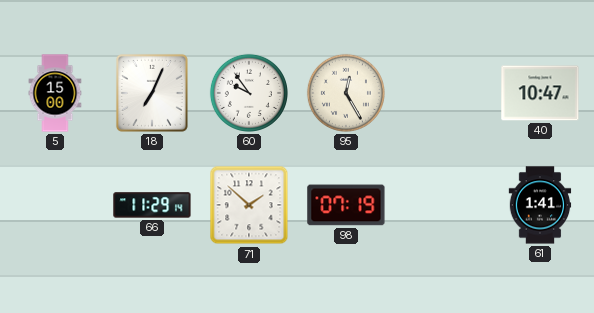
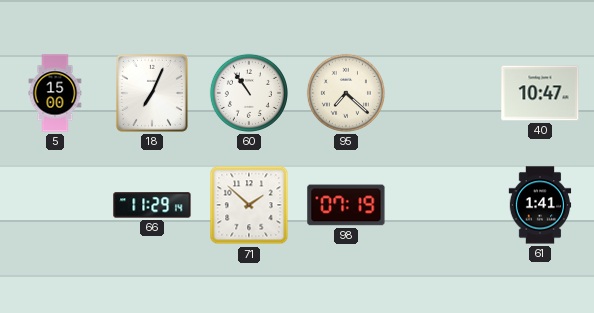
60: 9:54 -> 10:54 (249, 93)
95: 12:25 -> 7:22 (346, 93)
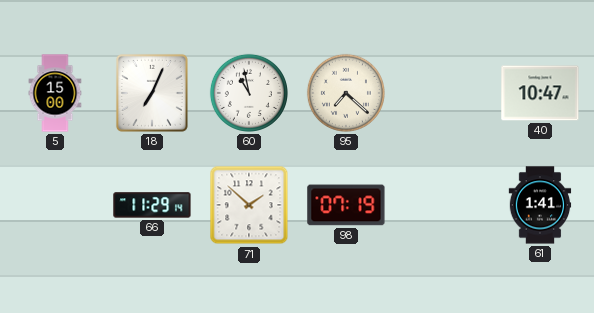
60: 10:54 -> 10:58 (249, 93)
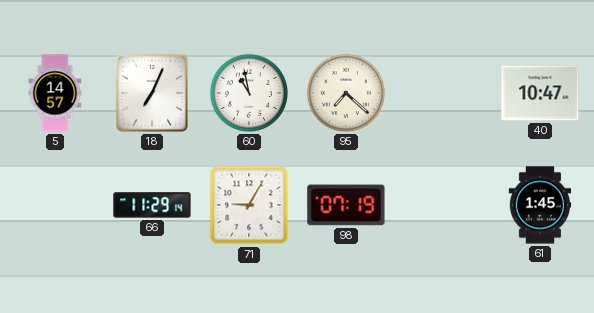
5: 15:00 -> 14:57 (55, 93)
71: 1:52 -> 9:05 (249, 205)
61: 1:41 -> 1:45 (540, 205)
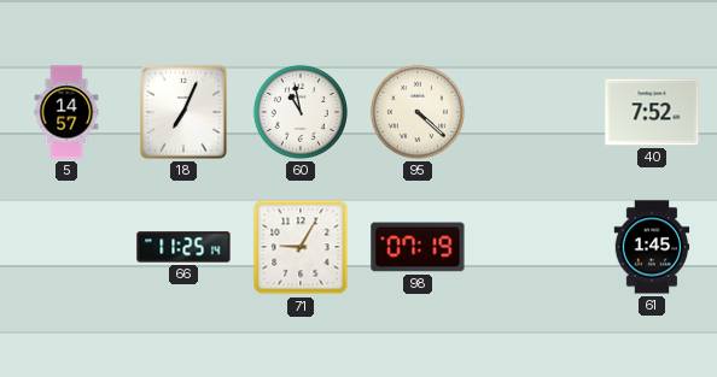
95: 7:22 -> 4:22 (418, 112)
40: 10:47 -> 7:52 (652, 112)
66: 11:29 -> 11:25 (183, 247)
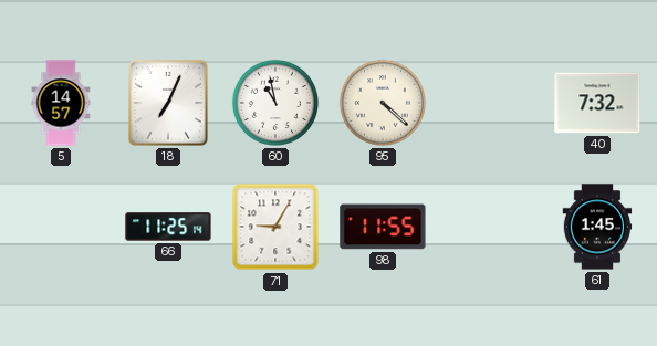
40: 7:52 -> 7:32 (597, 103)
98: 07:19 -> 11:55 (383, 227)
